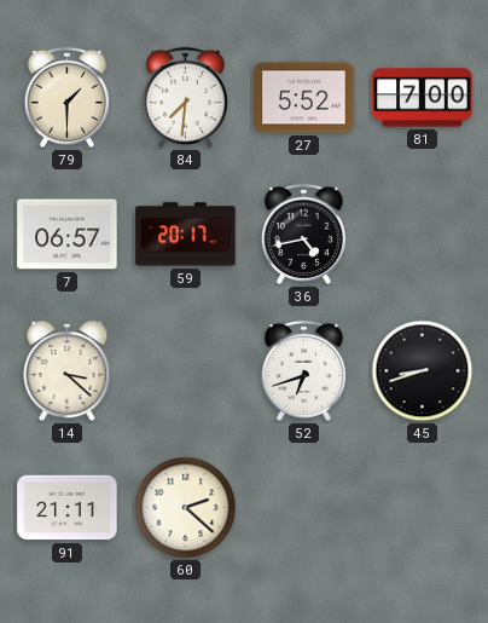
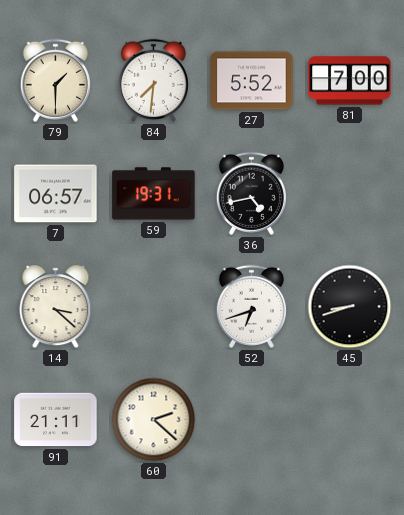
59: 20:17 -> 19:31 (154, 194)
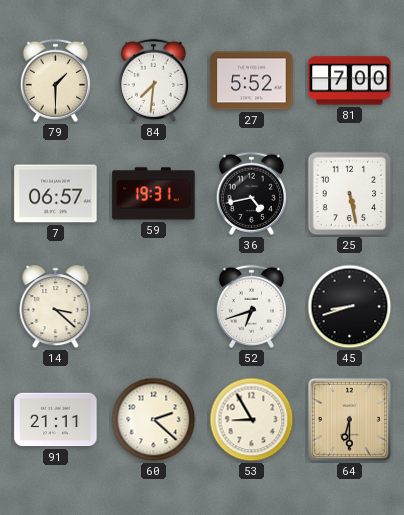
25: none -> 5:28 (350, 194)
53: none -> 8:55 (252, 420)
64: none -> 6:30 (349, 419)
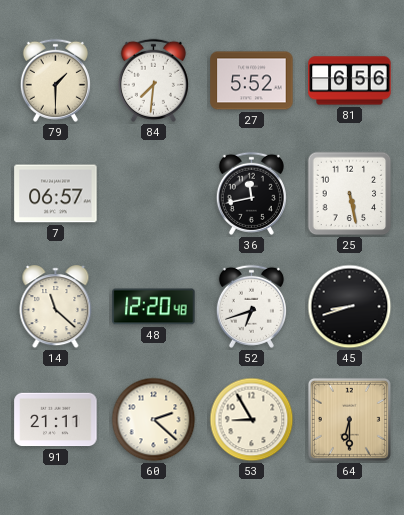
81: 7:00 -> 6:56 (350, 81)
59: 19:31 -> none (154, 194)
36: 4:43 -> 11:43 (251, 193)
14: 3:22 -> 11:22 (56, 307)
48: none -> 12:20 (154, 307)
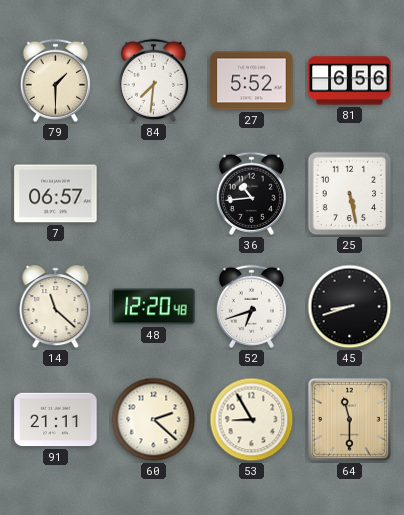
36: 11:43 -> 10:44 (251, 193)
64: 6:30 -> 11:30 (349, 419)
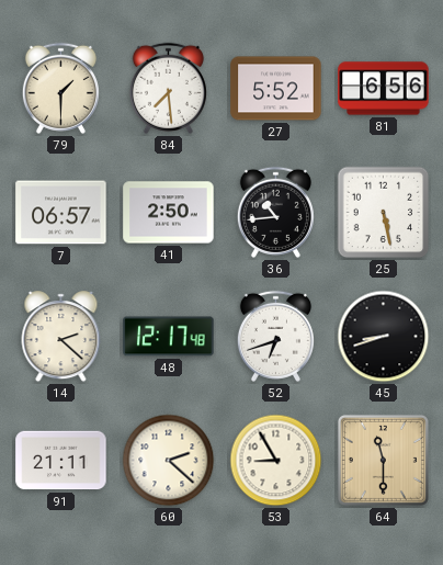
84: 7:31 -> 7:29 (168, 88)
41: none -> 2:50 (169, 213)
14: 11:22 -> 2:22 (61, 337)
48: 12:20 -> 12:17 (169, 337)
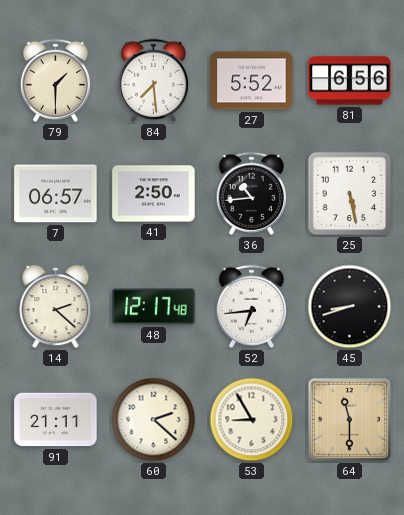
52: 6:42 -> 6:44 (251, 306)
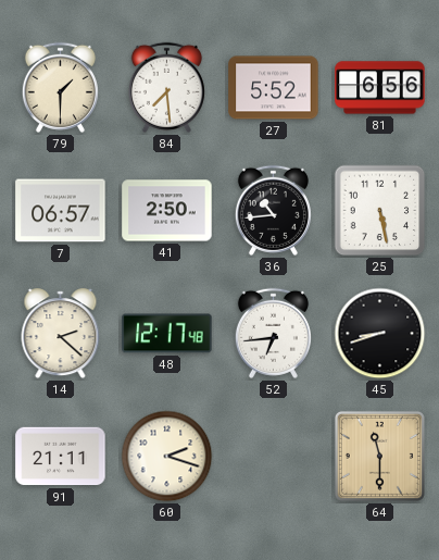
60: 2:22 -> 2:18 (167, 457)
53: 8:55 -> none (252, 420)
